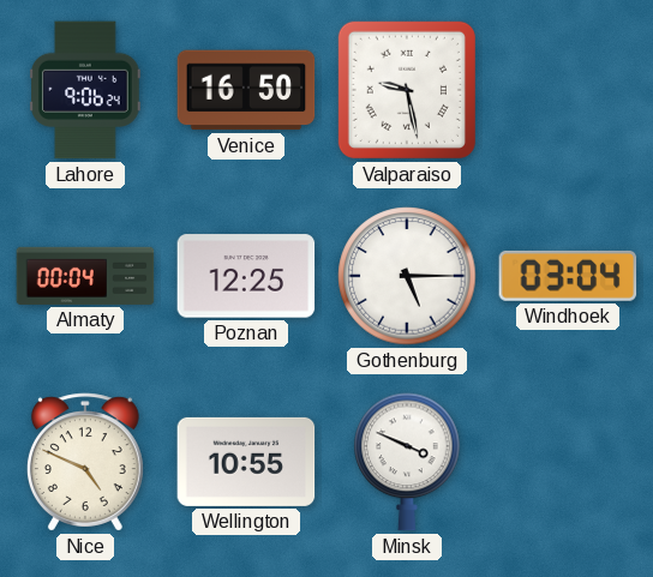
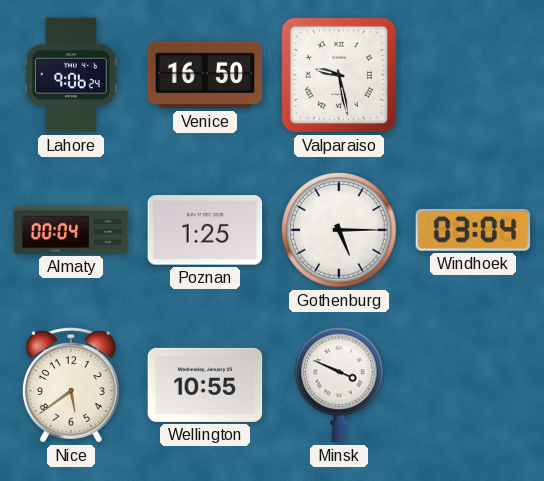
Poznan: 12:25 -> 1:25 (205, 230)
Nice: 4:49 -> 5:39 (71, 385)
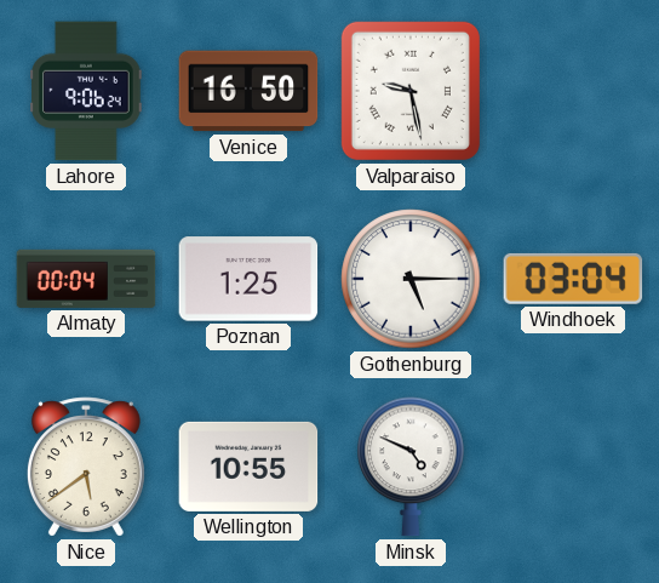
Minsk: 3:49 -> 4:49 (411, 467)
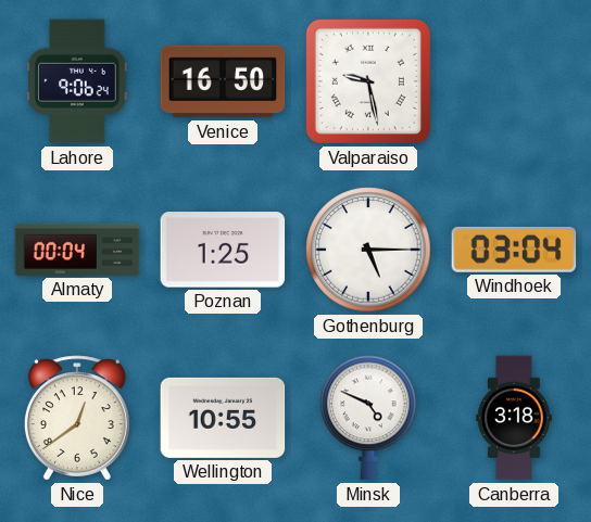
Nice: 5:39 -> 12:39 (77, 418)
Canberra: none -> 3:18 (514, 418)
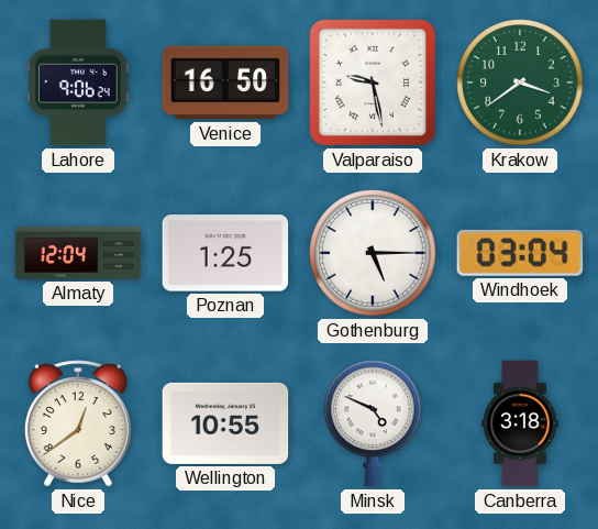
Krakow: none -> 3:39 (520, 82)
Almaty: 00:04 -> 12:04 (78, 253)
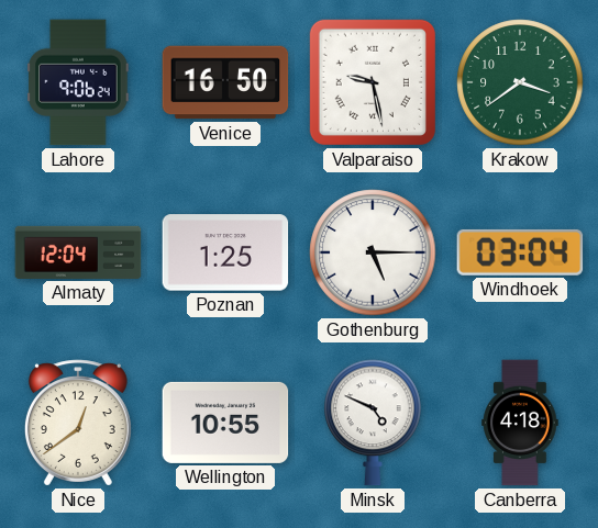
Canberra: 3:18 -> 4:18 (520, 423)
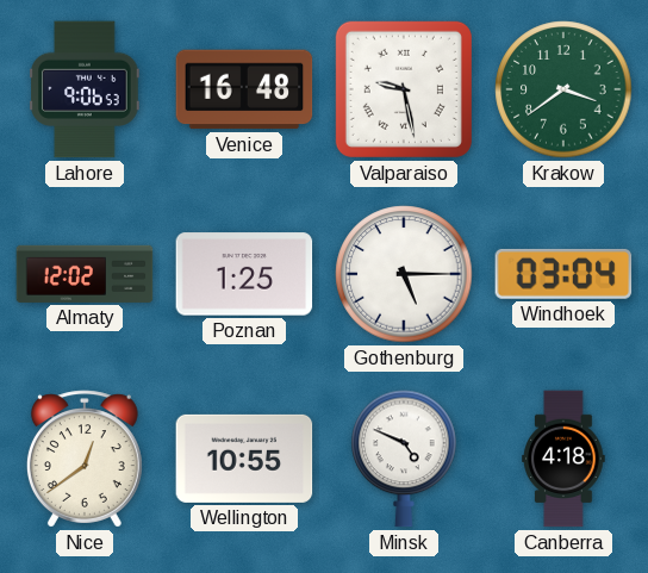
Lahore: 9:06:24 -> 9:06:53 (85, 89)
Venice: 16:50 -> 16:48 (244, 89)
Almaty: 12:04 -> 12:02 (85, 274)
